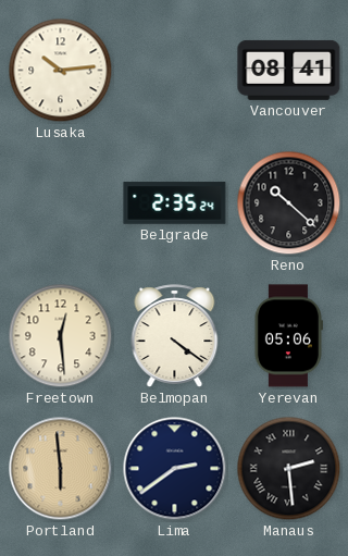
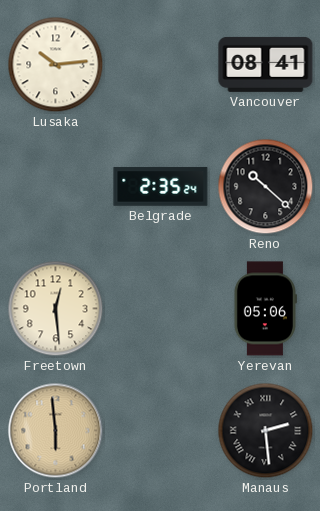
Belmopan: 4:21 -> none (175, 336)
Lima: 2:39 -> none (175, 469)
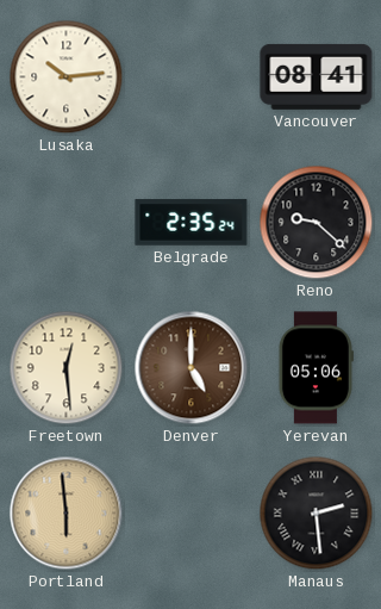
Reno: 10:22 -> 9:22 (317, 223)
Denver: none -> 5:00 (192, 368)
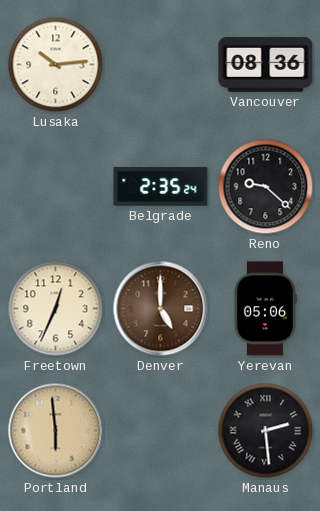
Vancouver: 08:41 -> 08:36 (266, 64)
Freetown: 12:29 -> 12:34 (56, 309)
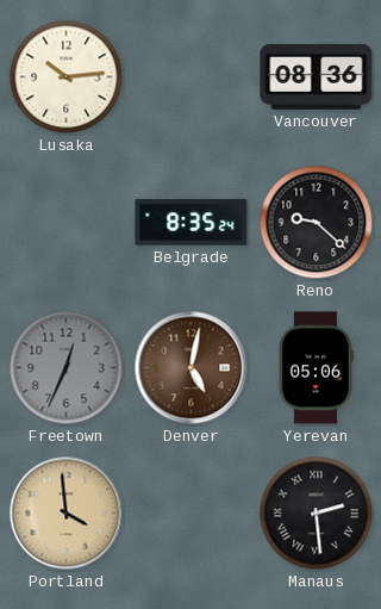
Belgrade: 2:35 -> 8:35 (192, 223)
Freetown dial: cream -> grey (67, 368)
Denver: 5:00 -> 5:02 (192, 368)
Portland: 5:59 -> 3:59 (67, 514)
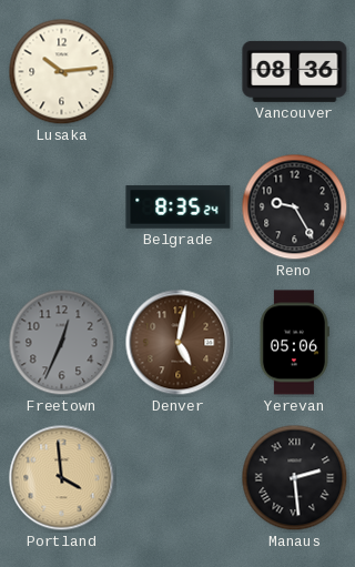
Reno: 9:22 -> 9:25 (295, 207)
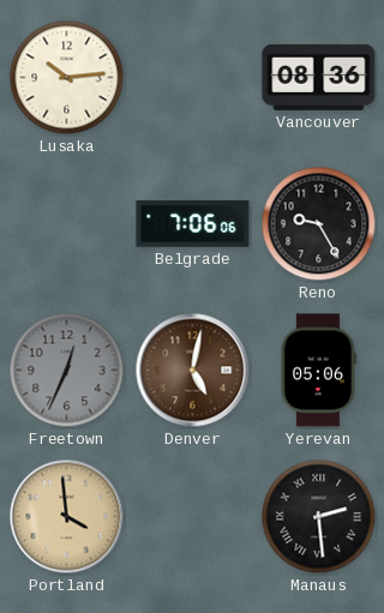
Belgrade: 8:35 -> 7:06 (193, 224)
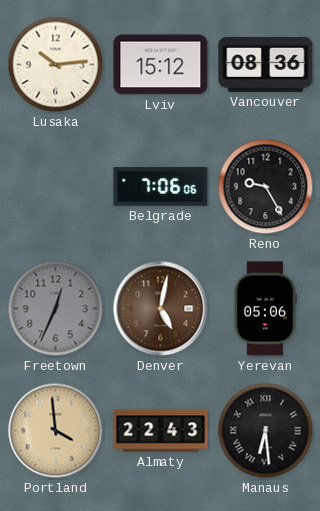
Lviv: none -> 15:12 (161, 65)
Almaty: none -> 22:43 (161, 431)
Manaus: 2:29 -> 6:29 (266, 431)
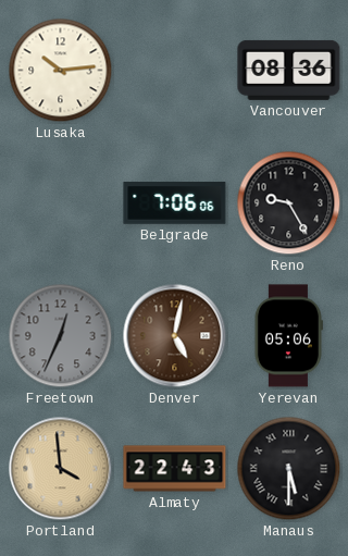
Lviv: 15:12 -> none (161, 65)
Manaus: 6:29 -> 5:30 (289, 469)
